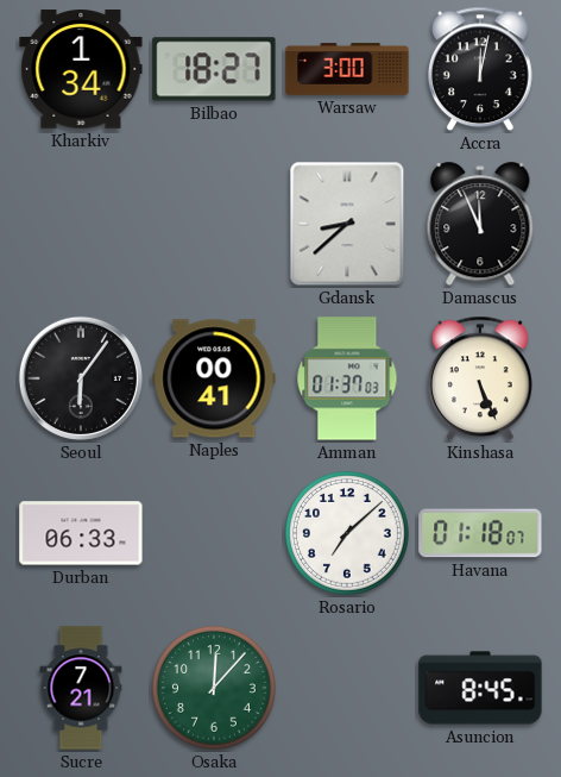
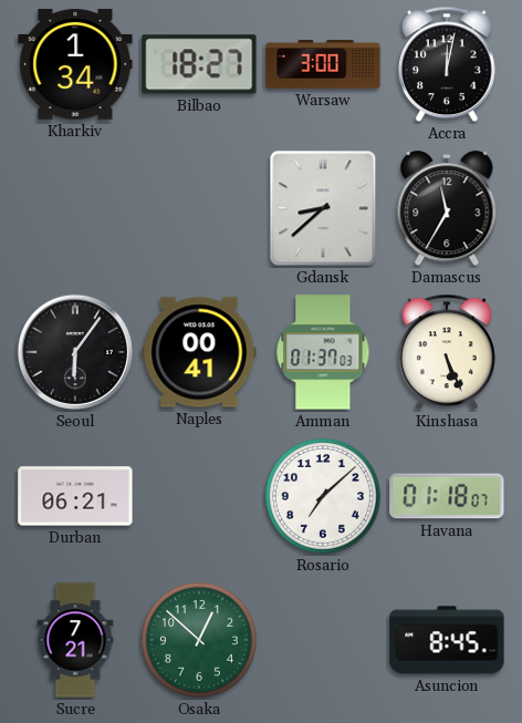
Damascus: 11:56 -> 11:35 (447, 209)
Durban: 06:33 -> 06:21 (75, 496)
Osaka: 12:07 -> 12:52 (199, 640)
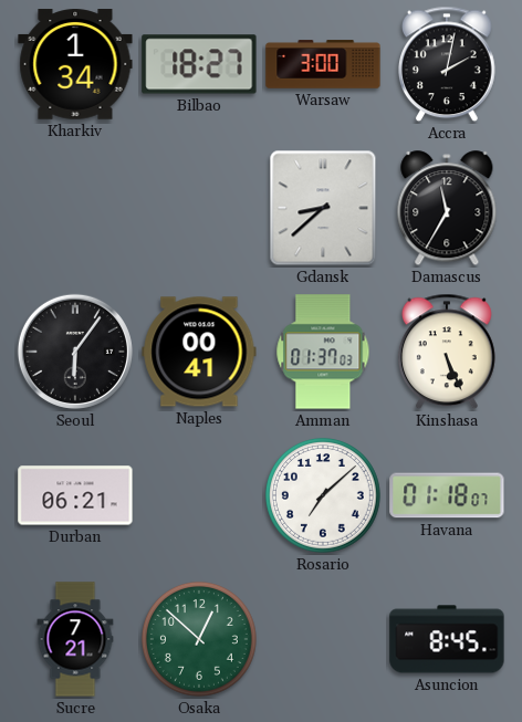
Accra: 12:02 -> 2:02 (447, 64)
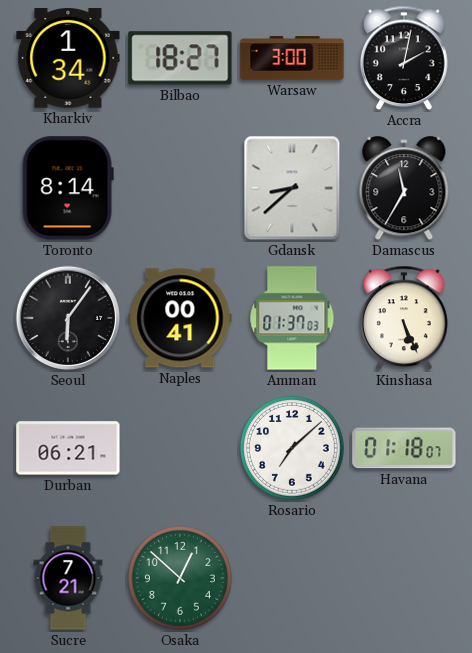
Toronto: none -> 8:14 (68, 188)
Asuncion: 8:45 -> none (447, 639)
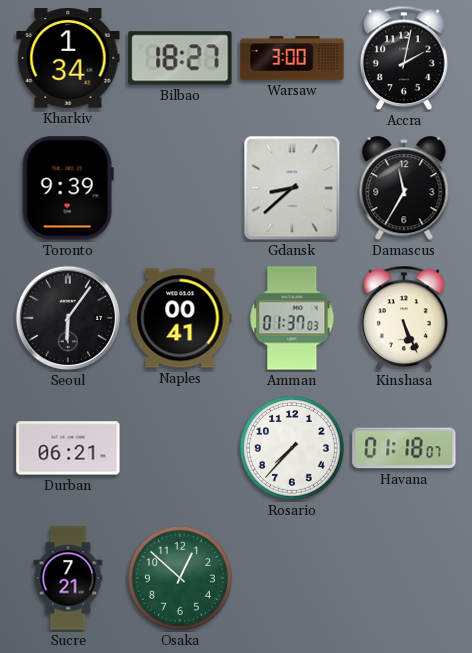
Toronto: 8:14 -> 9:39 (68, 188)
Rosario: 7:08 -> 7:37 (292, 448)
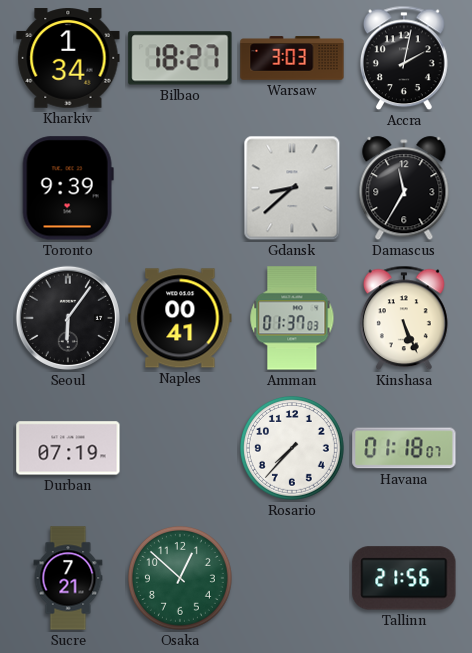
Warsaw: 3:00 -> 3:03 (292, 58)
Durban: 06:21 -> 07:19 (68, 448)
Tallinn: none -> 21:56 (404, 578)
